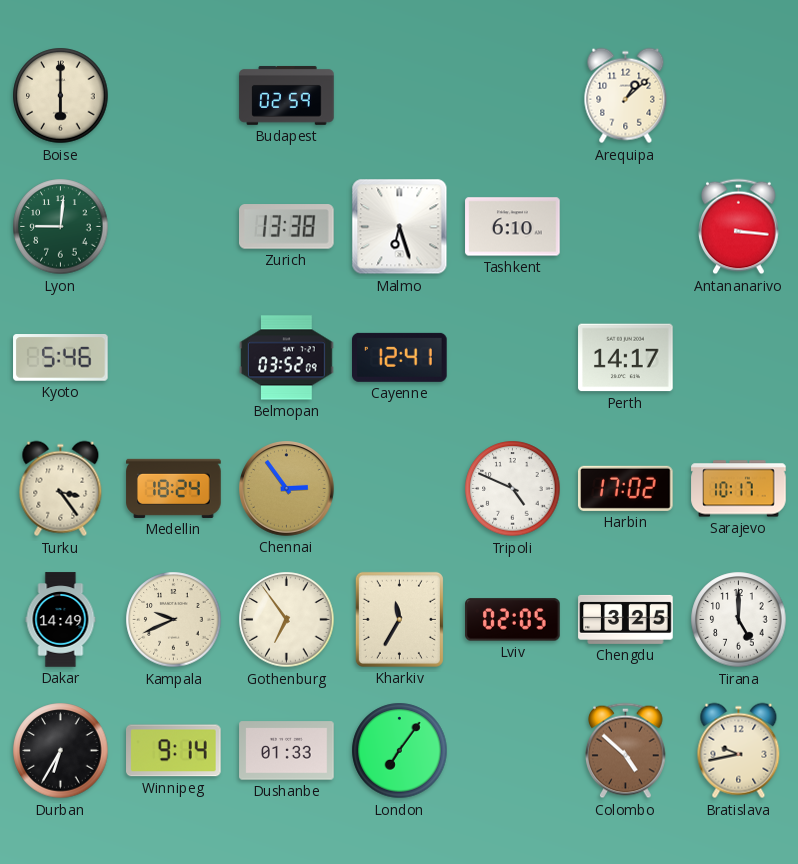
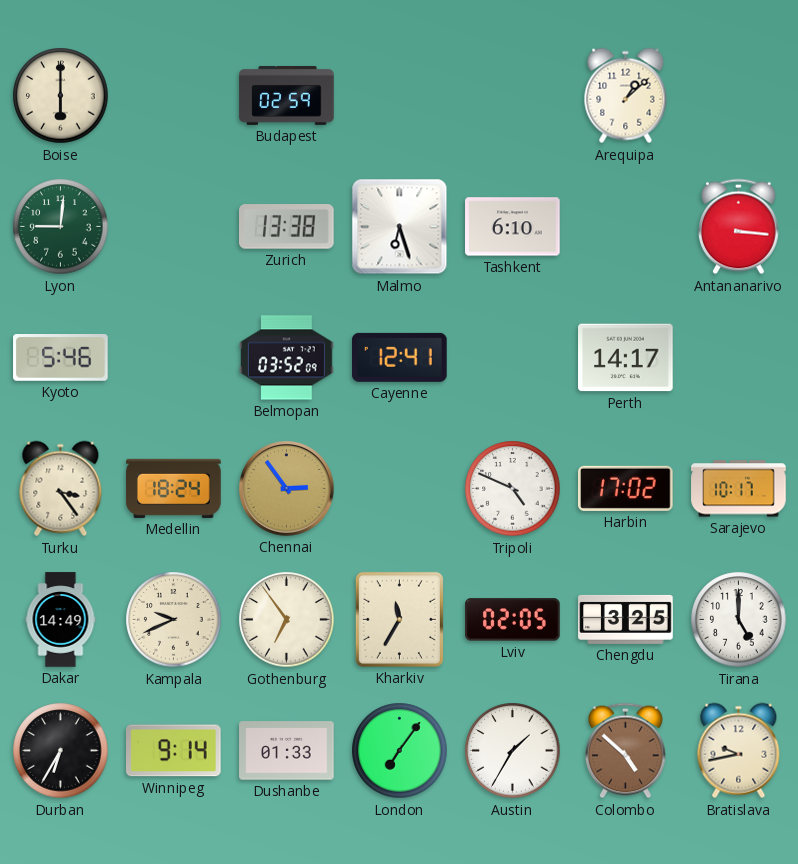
Austin: none -> 1:35 (513, 751)
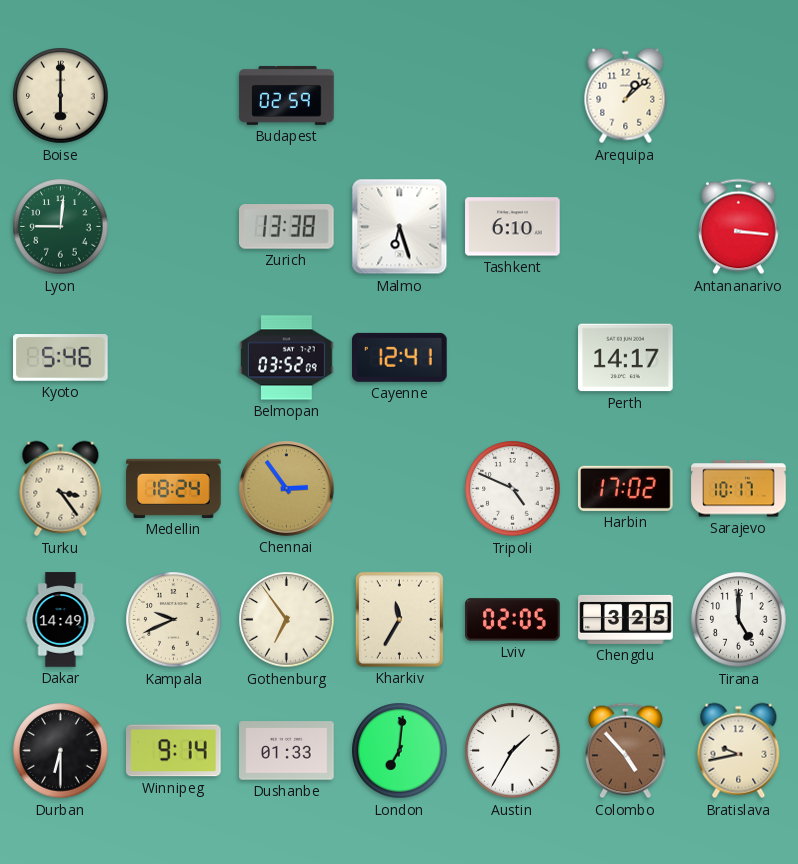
Durban: 6:35 -> 6:30 (61, 751)
London: 7:06 -> 7:01 (400, 751)
Colombo: 4:52 -> 4:53 (626, 751)
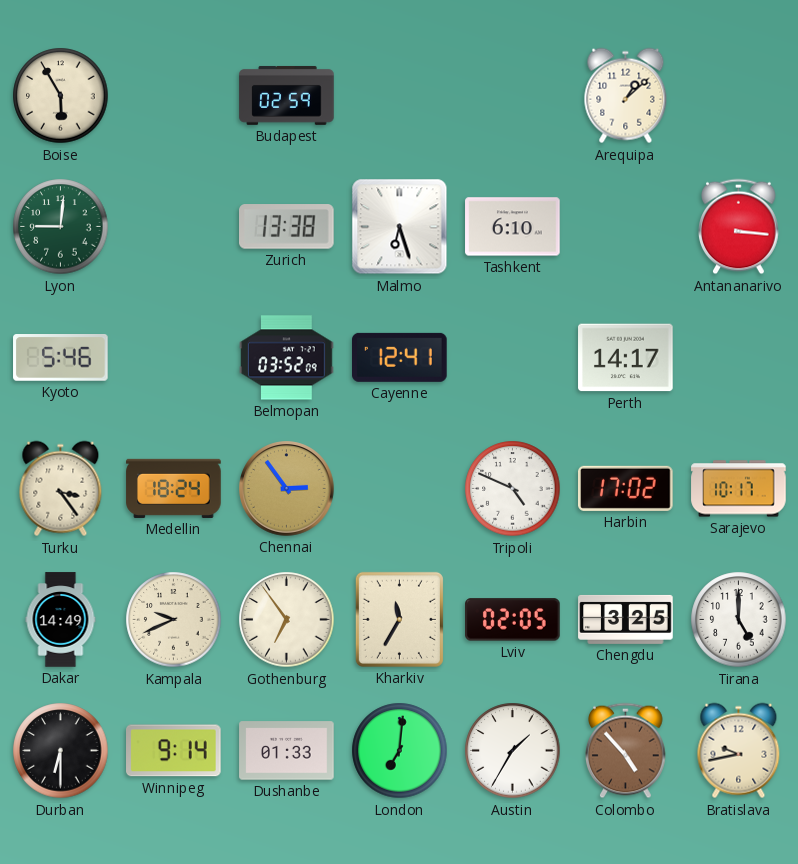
Boise: 6:00 -> 5:55 (61, 96)
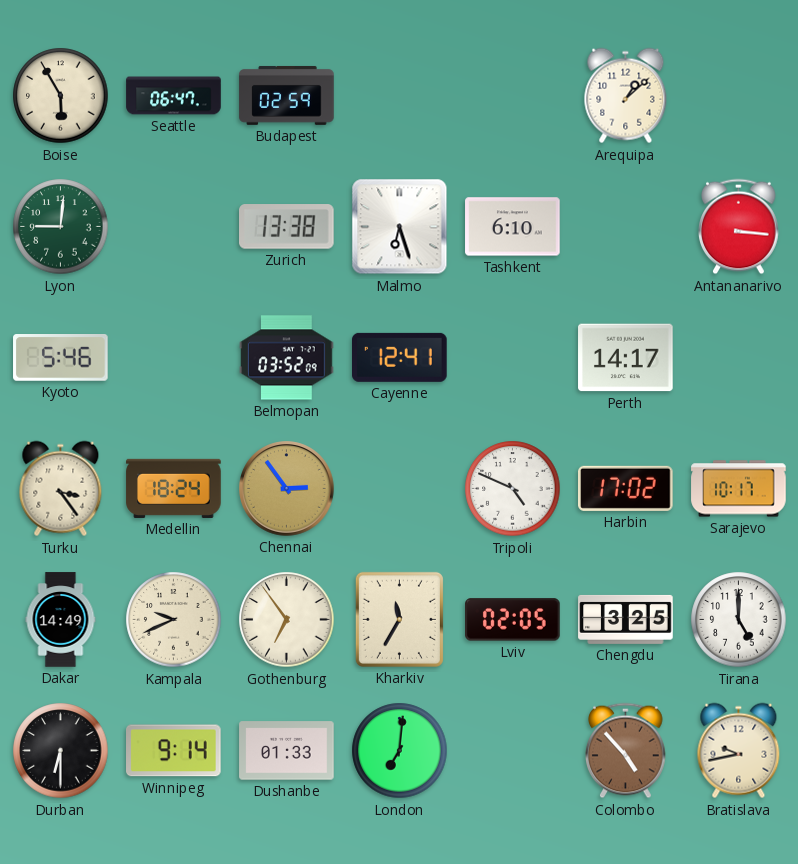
Seattle: none -> 06:47 (174, 96)
Austin: 1:35 -> none (513, 751)
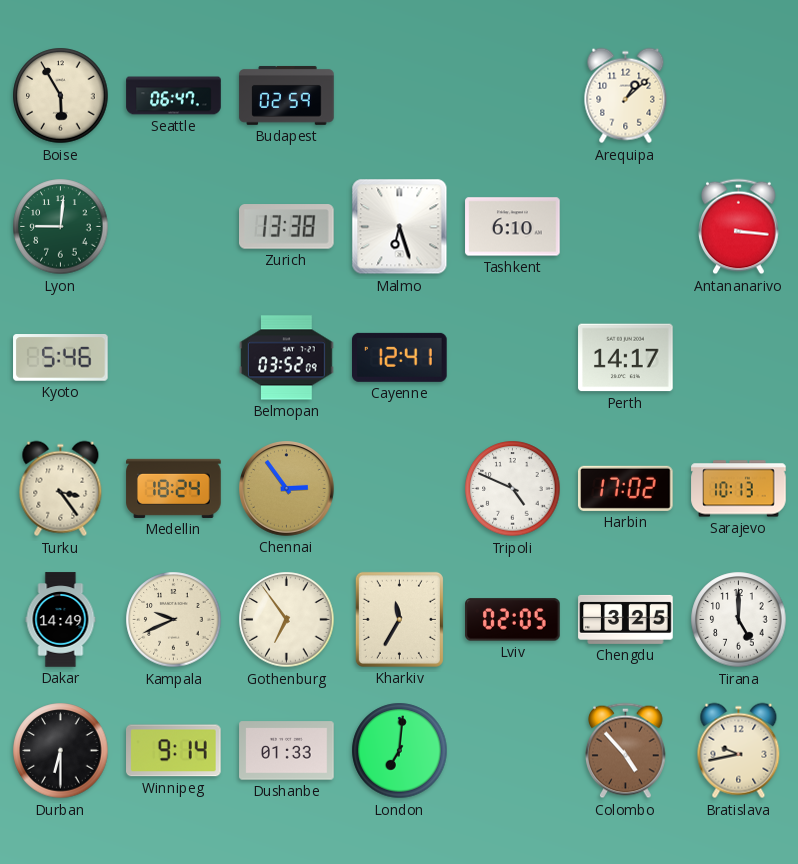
Sarajevo: 10:17 -> 10:13 (739, 489)
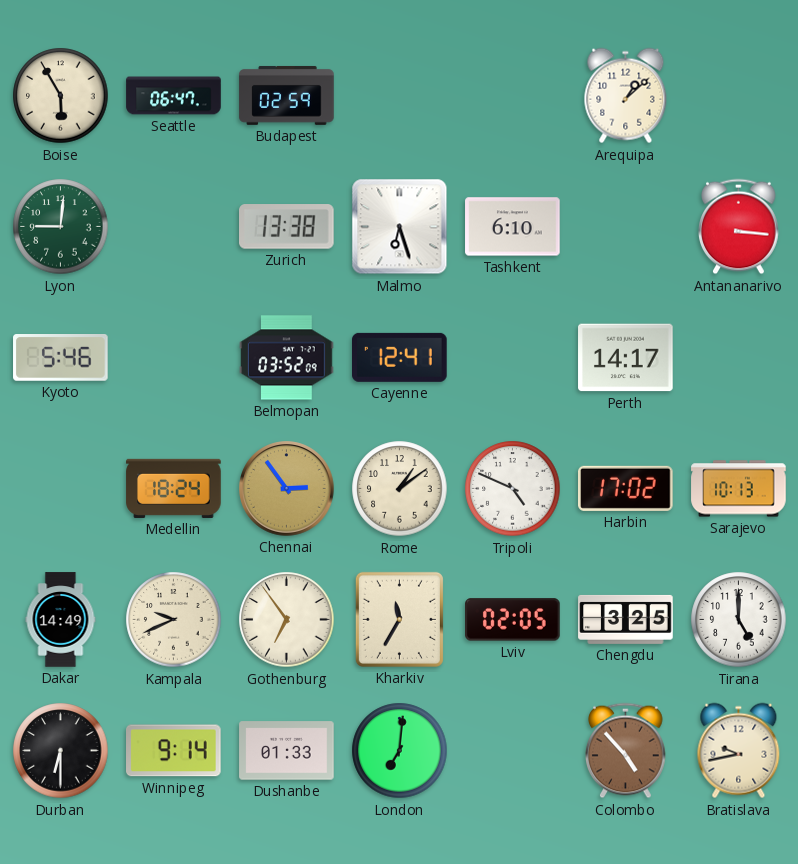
Turku: 3:24 -> none (61, 489)
Rome: none -> 1:09 (400, 489)
